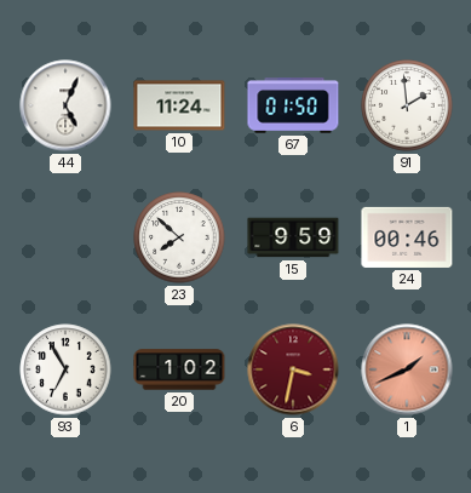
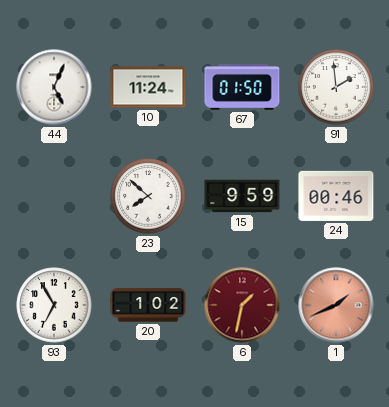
6: 3:32 -> 1:32 (242, 305)
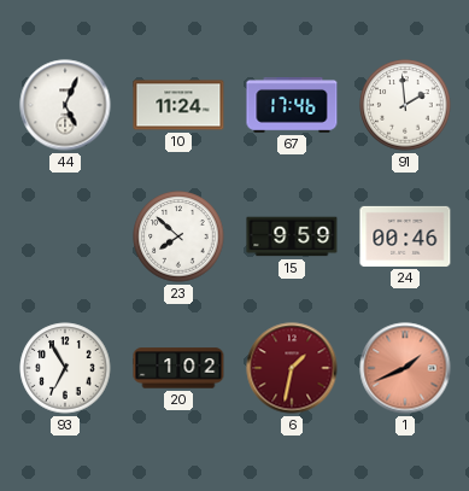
67: 01:50 -> 17:46 (292, 106)
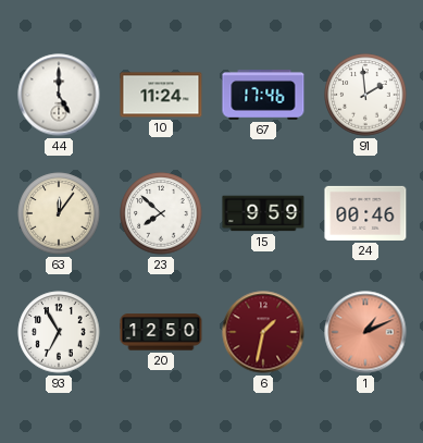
44: 5:04 -> 5:00 (59, 95)
63: none -> 12:06 (59, 213)
20: 1:02 -> 12:50 (161, 332)
1: 1:41 -> 1:11 (365, 332)
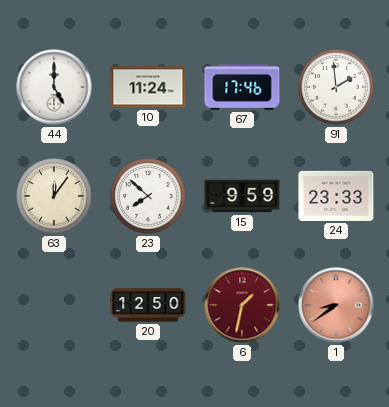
24: 00:46 -> 23:33 (336, 196)
93: 6:55 -> none (59, 332)
1: 1:11 -> 8:39 (336, 305)
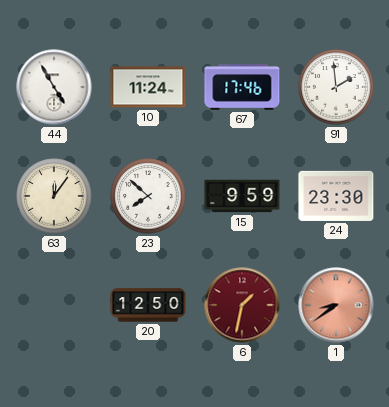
44: 5:00 -> 4:55 (54, 87)
24: 23:33 -> 23:30 (336, 196)
